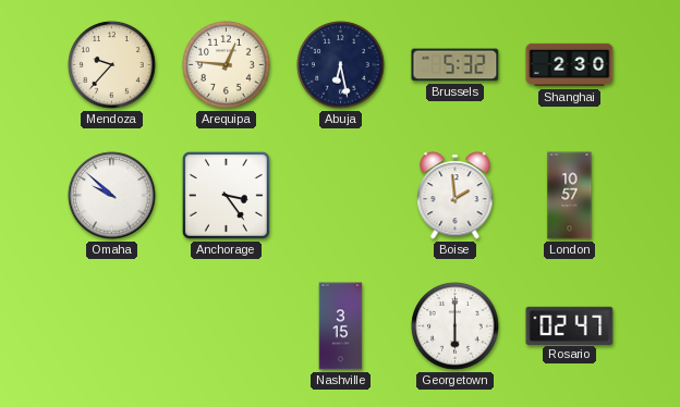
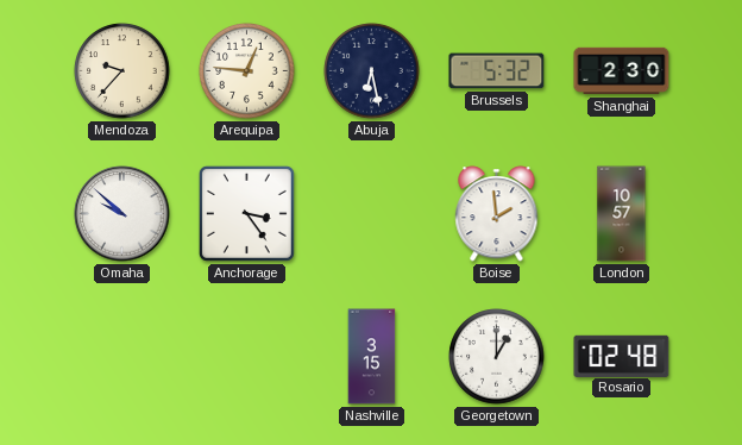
Georgetown: 6:00 -> 1:00 (497, 357)
Rosario: 02:47 -> 02:48 (622, 356)
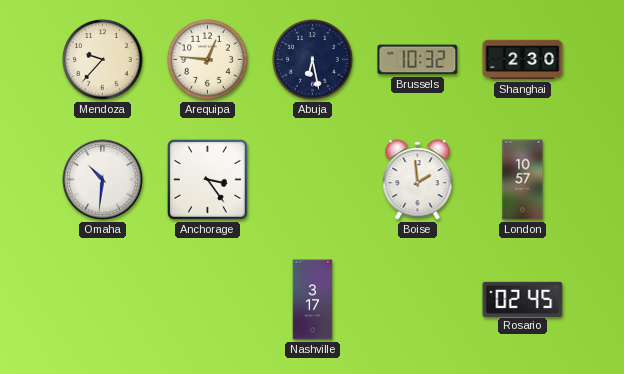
Brussels: 5:32 -> 10:32 (418, 60)
Omaha: 9:52 -> 10:31 (103, 180)
Nashville: 3:15 -> 3:17 (313, 300)
Georgetown: 1:00 -> none (497, 357)
Rosario: 02:48 -> 02:45 (523, 299)
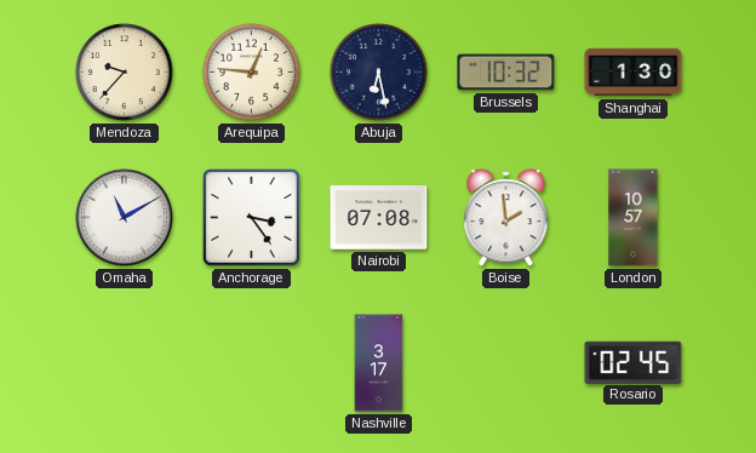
Shanghai: 2:30 -> 1:30 (634, 73)
Omaha: 10:31 -> 11:10 (125, 218)
Nairobi: none -> 07:08 (379, 218)
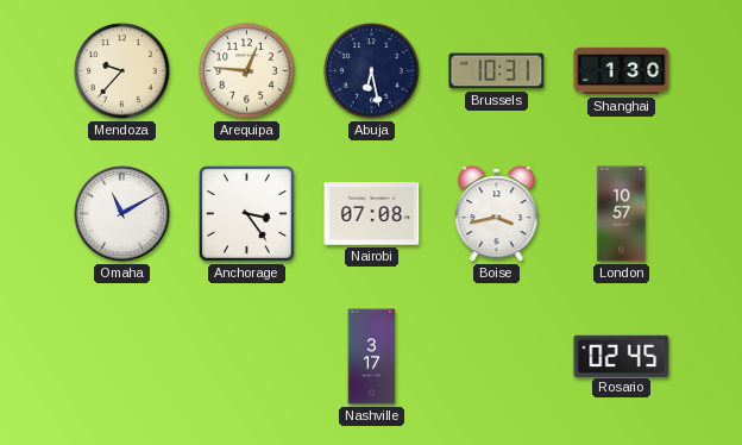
Brussels: 10:32 -> 10:31 (497, 71)
Boise: 1:59 -> 3:43 (497, 214)
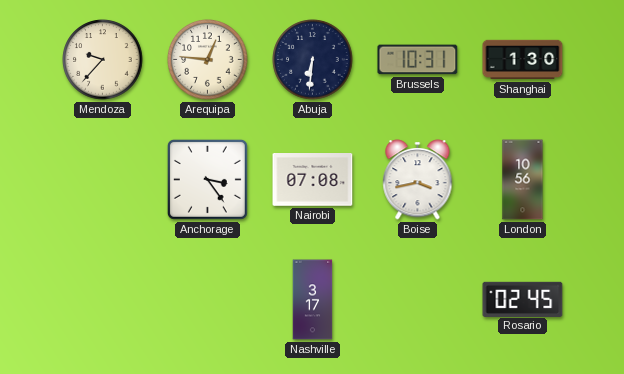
Abuja: 6:28 -> 6:31 (313, 60)
Omaha: 11:10 -> none (122, 214)
London: 10:57 -> 10:56 (523, 180)
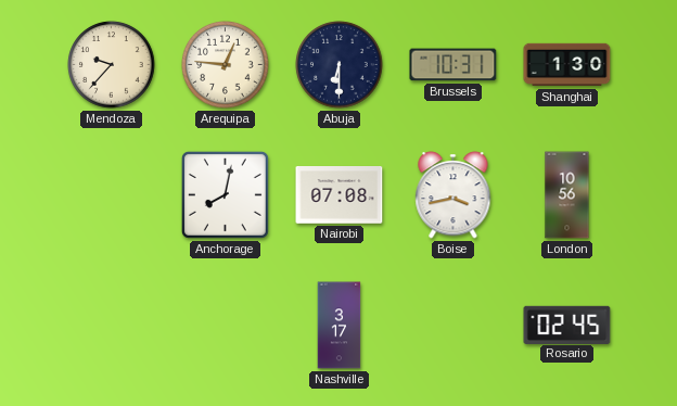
Abuja: 6:31 -> 6:30 (340, 65)
Anchorage: 3:24 -> 8:02 (225, 194)
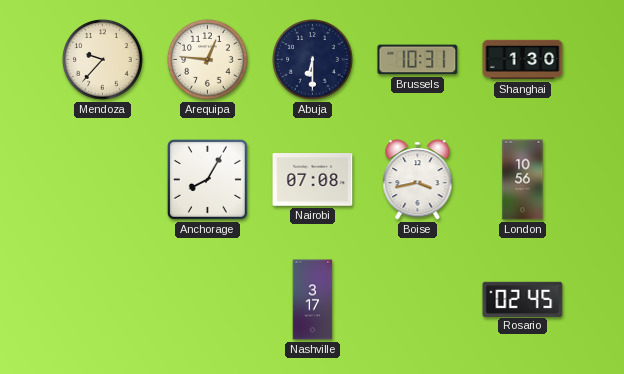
Anchorage: 8:02 -> 8:05 (207, 179)
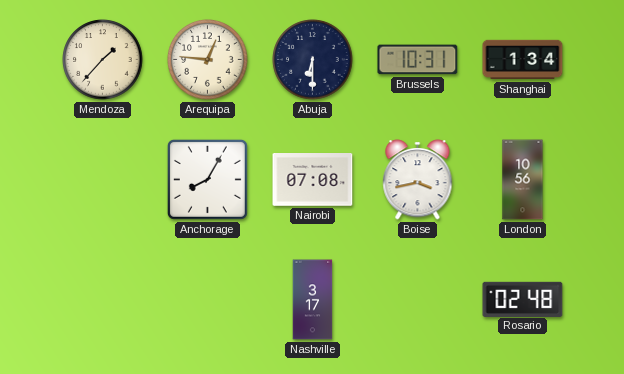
Mendoza: 9:37 -> 1:37 (103, 60)
Shanghai: 1:30 -> 1:34 (523, 60)
Rosario: 02:45 -> 02:48 (523, 299)
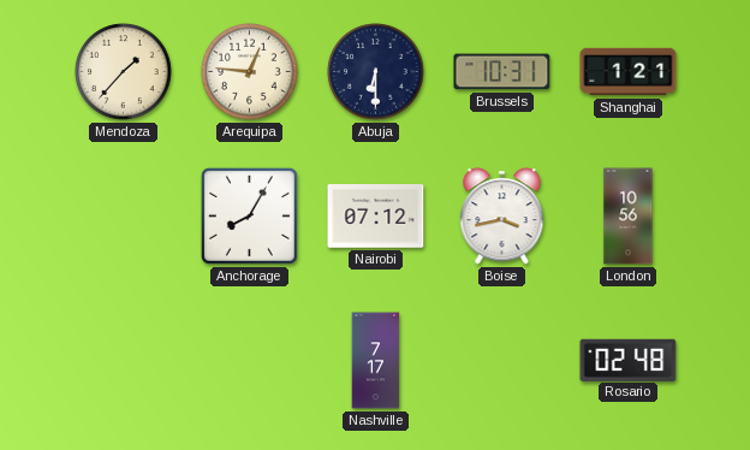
Shanghai: 1:34 -> 1:21 (629, 72)
Nairobi: 07:08 -> 07:12 (376, 217)
Nashville: 3:17 -> 7:17 (376, 361)
